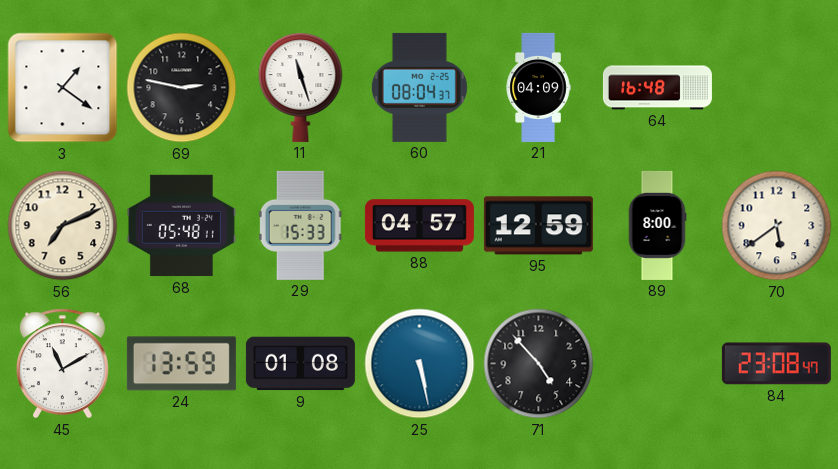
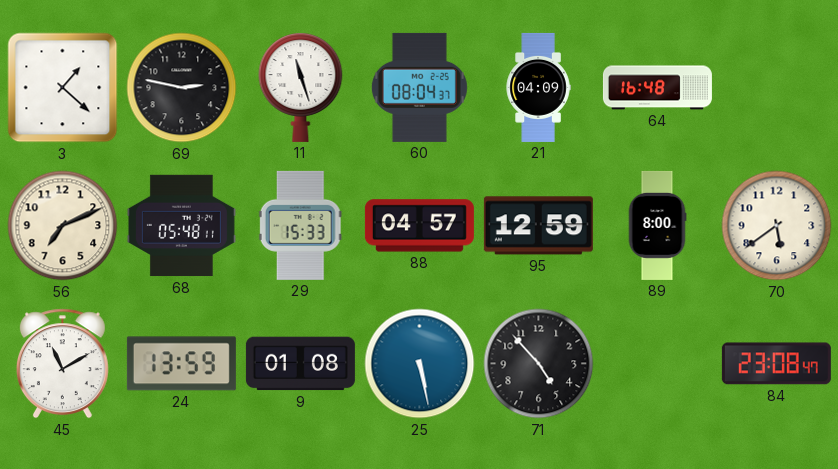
3: 1:21 -> 1:22 (63, 88)
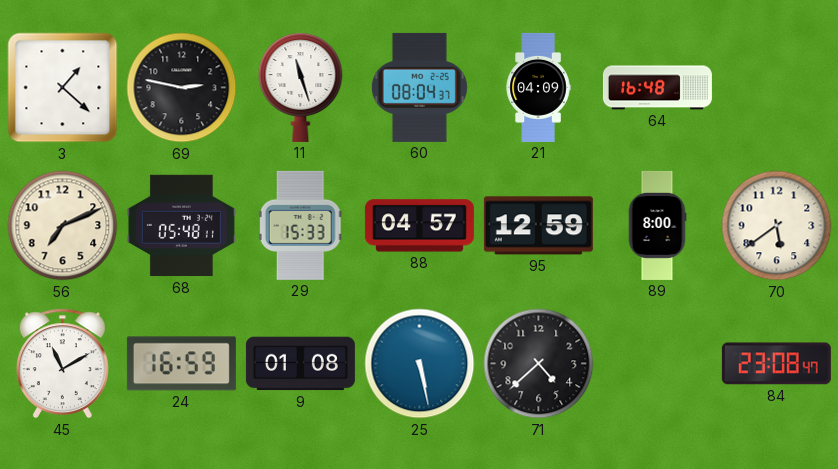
24: 13:59 -> 16:59 (181, 364)
71: 4:53 -> 4:38 (539, 364)
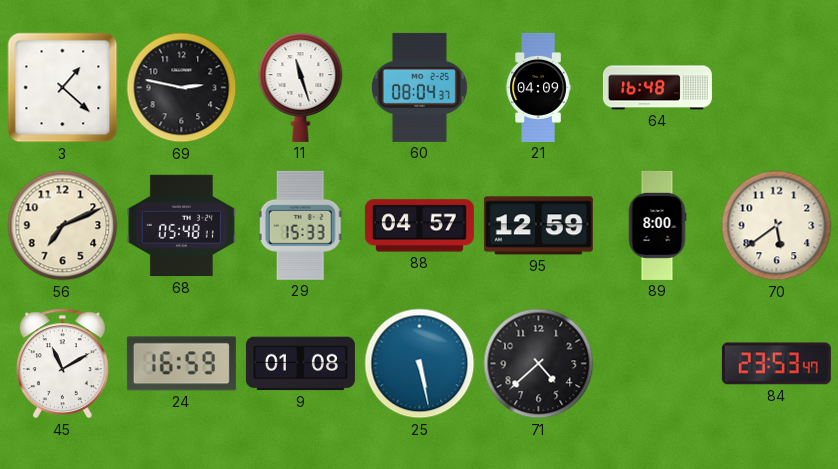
84: 23:08 -> 23:53 (776, 364)
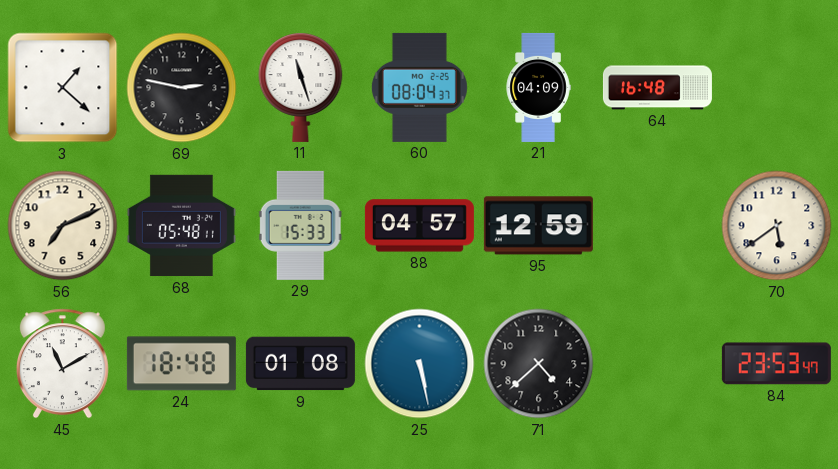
89: 8:00 -> none (657, 225)
24: 16:59 -> 18:48 (181, 364)
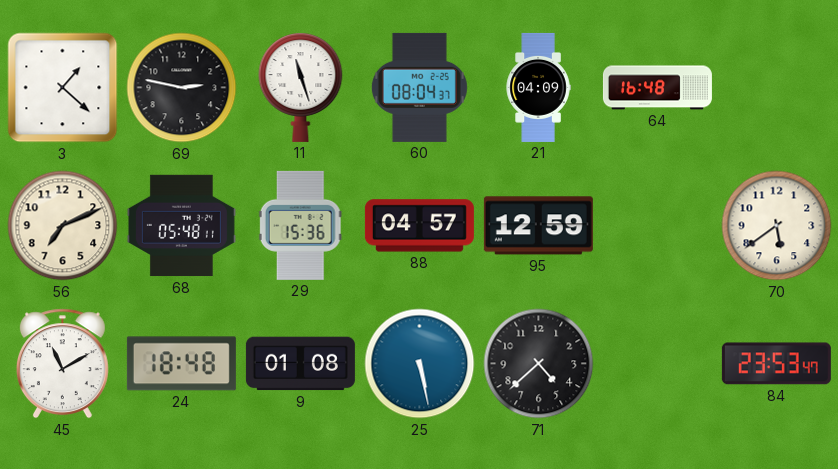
29: 15:33 -> 15:36 (300, 225)
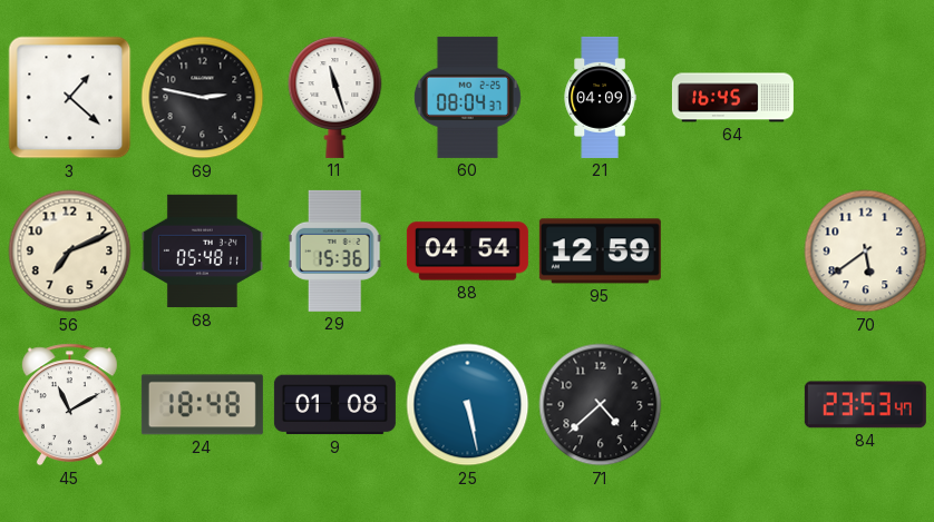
64: 16:48 -> 16:45 (732, 98)
88: 04:57 -> 04:54 (467, 252)
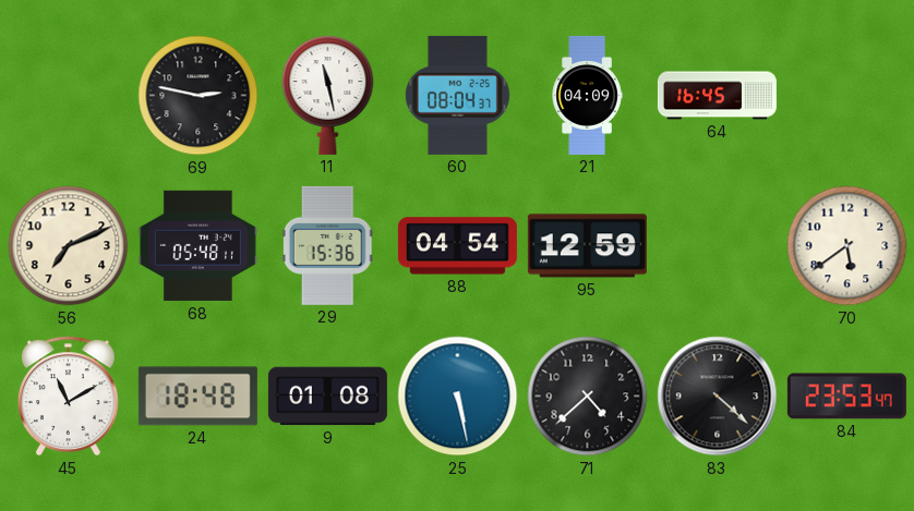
3: 1:22 -> none (70, 98)
11: 11:27 -> 11:28 (328, 95)
83: none -> 4:22 (718, 397)
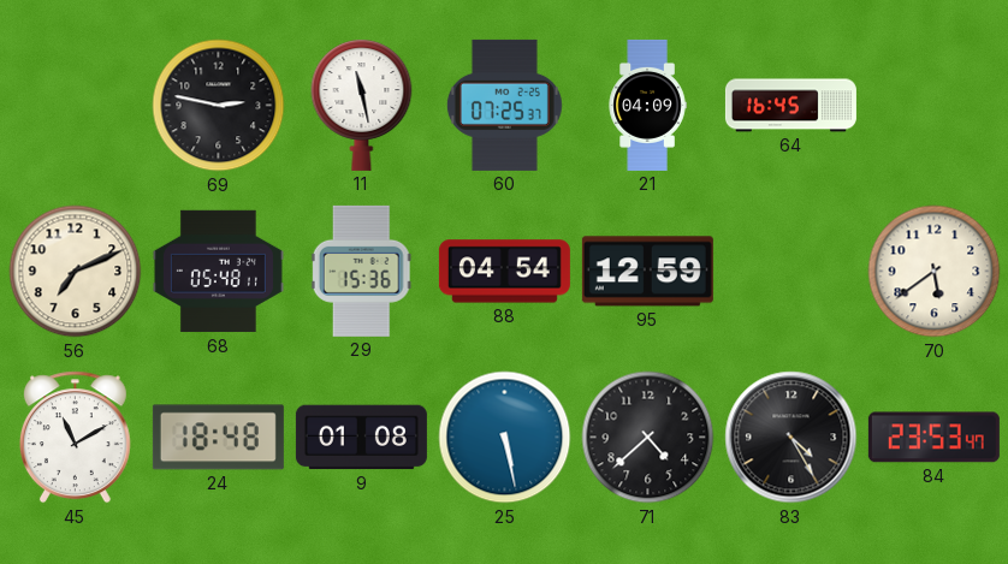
60: 08:04 -> 07:25 (504, 105)
83: 4:22 -> 4:25 (791, 438)
